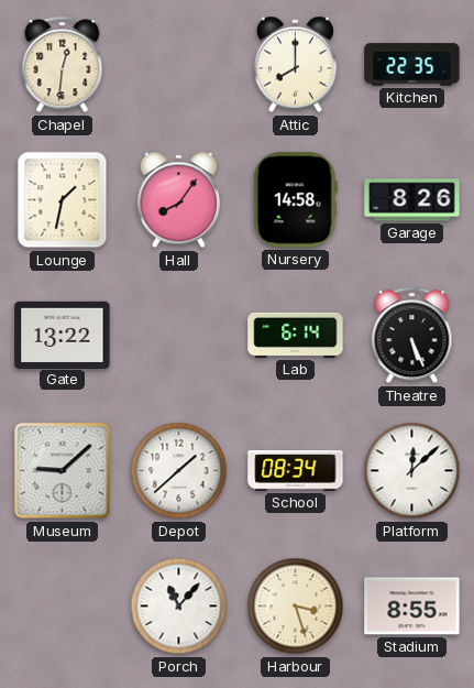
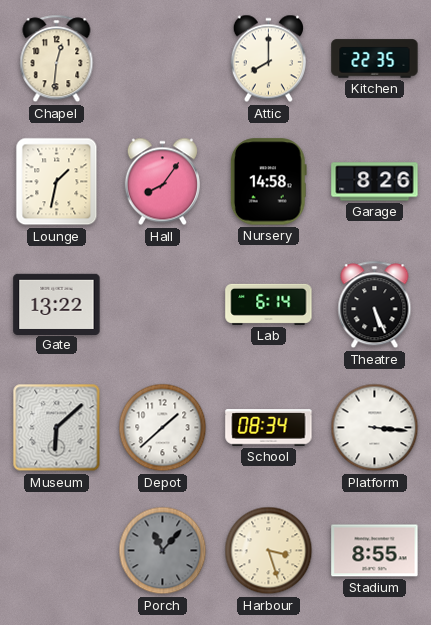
Museum: 9:08 -> 6:08 (57, 428)
Platform: 12:08 -> 3:16 (375, 428)
Porch dial: white -> grey (163, 551)
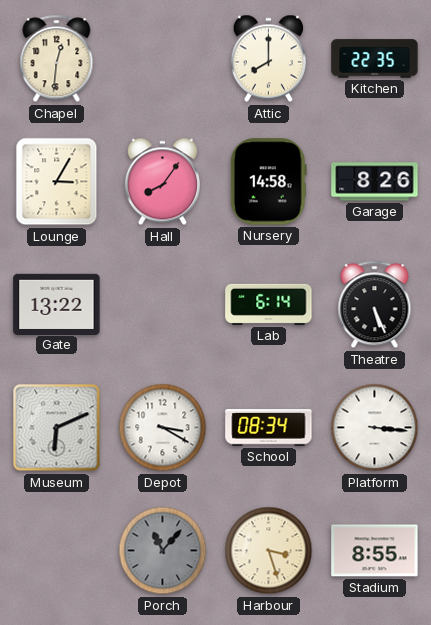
Lounge: 1:32 -> 3:05 (57, 182)
Museum: 6:08 -> 6:11 (57, 428)
Depot: 1:38 -> 3:20 (163, 428)
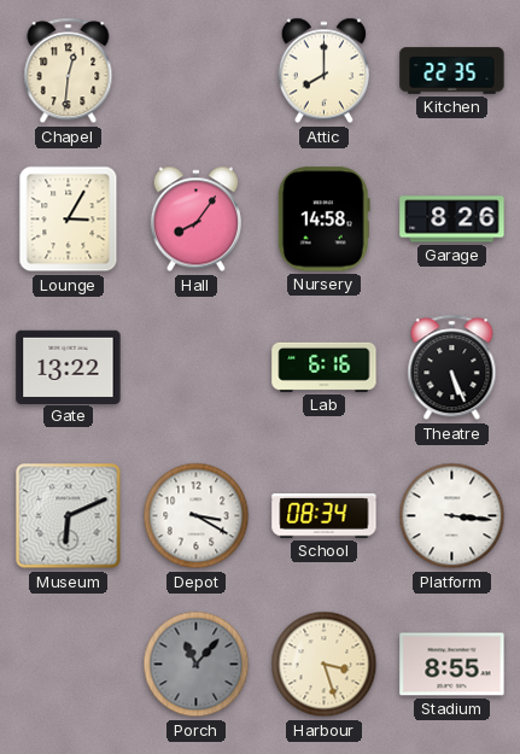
Lab: 6:14 -> 6:16 (325, 367)
